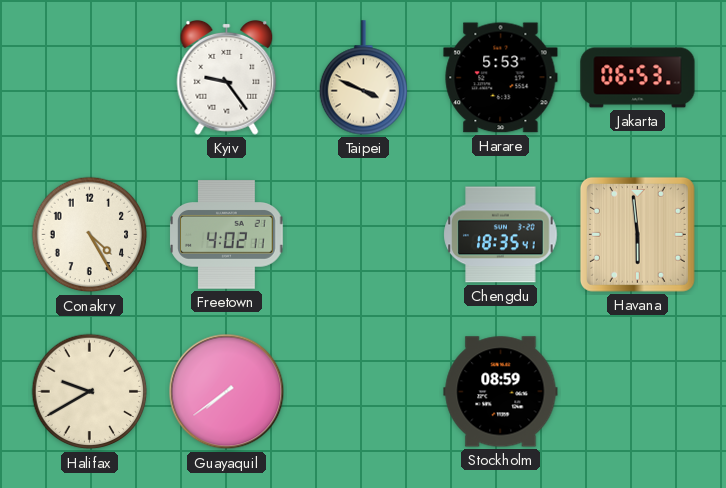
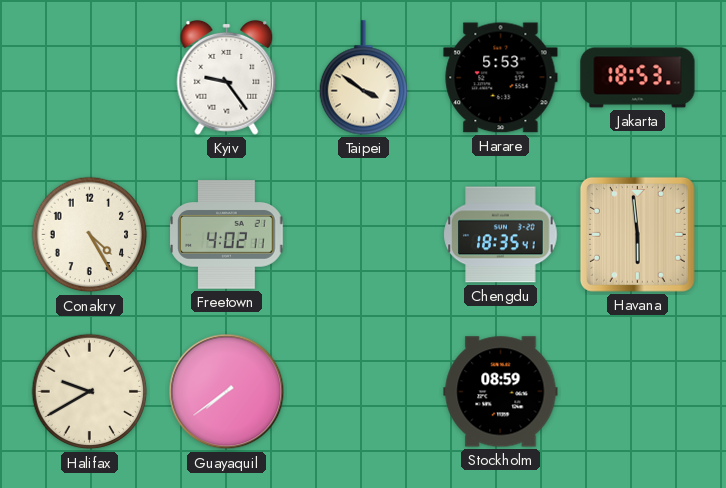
Taipei: 3:49 -> 3:51 (364, 78)
Jakarta: 06:53 -> 18:53 (638, 78)
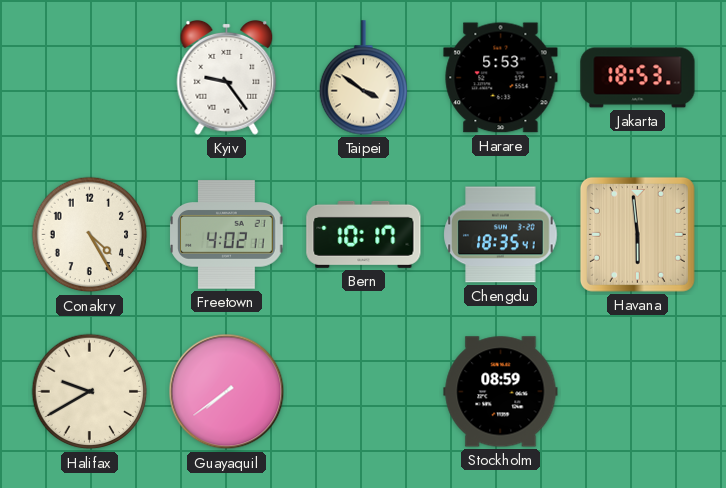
Bern: none -> 10:17 (364, 234)
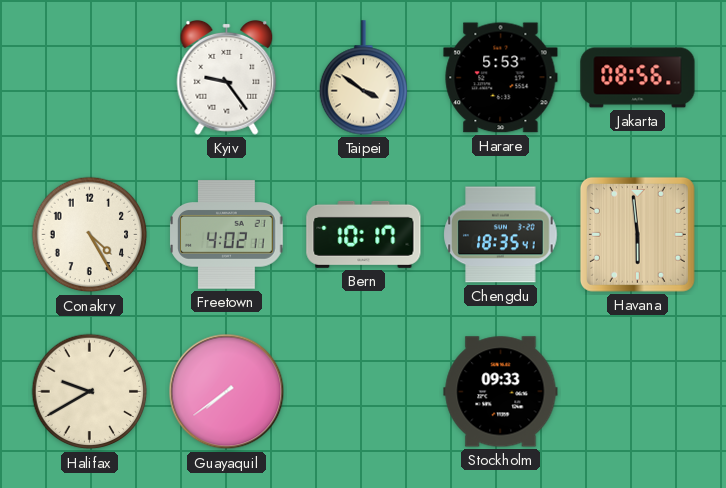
Jakarta: 18:53 -> 08:56 (638, 78)
Stockholm: 08:59 -> 09:33 (501, 392)
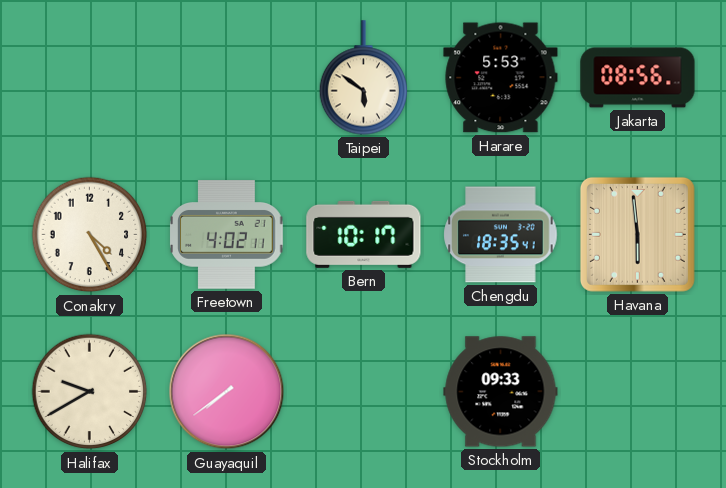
Kyiv: 9:24 -> none (227, 77)
Taipei: 3:51 -> 5:51 (364, 78)
